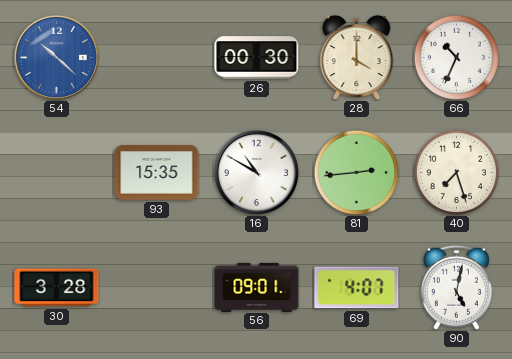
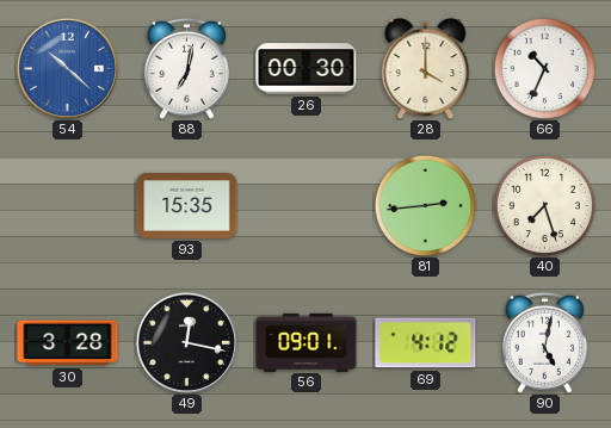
88: none -> 7:02 (186, 68)
16: 10:50 -> none (256, 172)
49: none -> 12:17 (186, 342)
69: 4:07 -> 4:12 (426, 343)
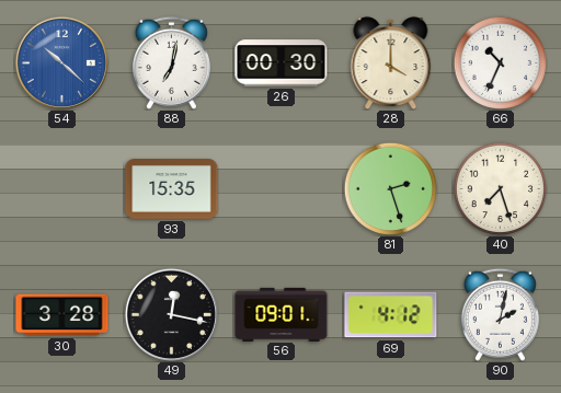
81: 2:44 -> 2:27 (390, 188)
90: 5:02 -> 2:02 (500, 314)
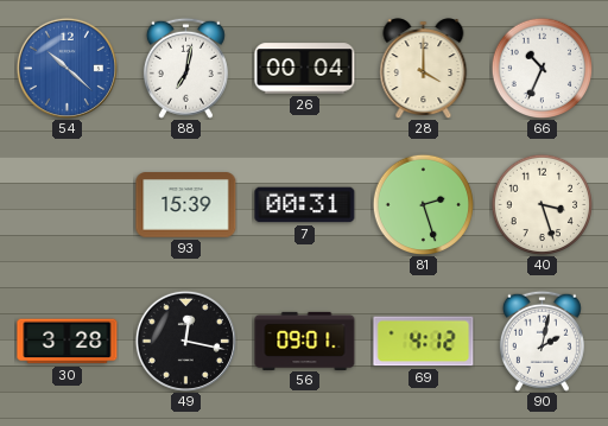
26: 00:30 -> 00:04 (305, 69)
93: 15:35 -> 15:39 (186, 205)
7: none -> 00:31 (305, 205)
40: 7:27 -> 3:27 (541, 204)
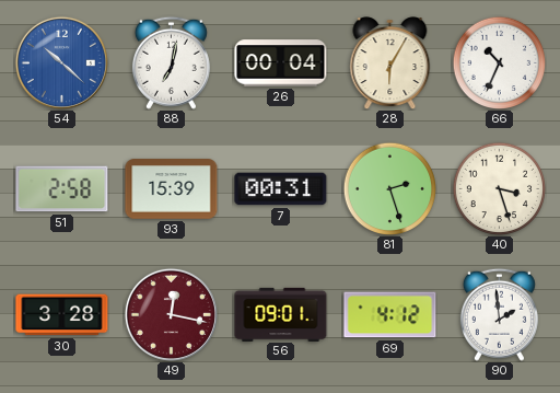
28: 4:00 -> 6:05 (390, 63)
51: none -> 2:58 (62, 189)
49 dial: black -> burgundy (171, 314)
90: 2:02 -> 1:59 (499, 314)
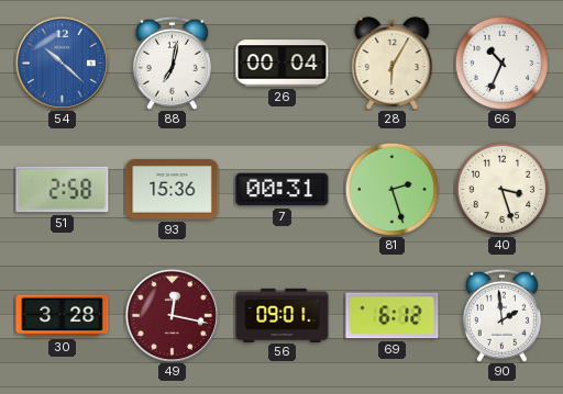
93: 15:39 -> 15:36 (173, 190)
69: 4:12 -> 6:12 (393, 316)
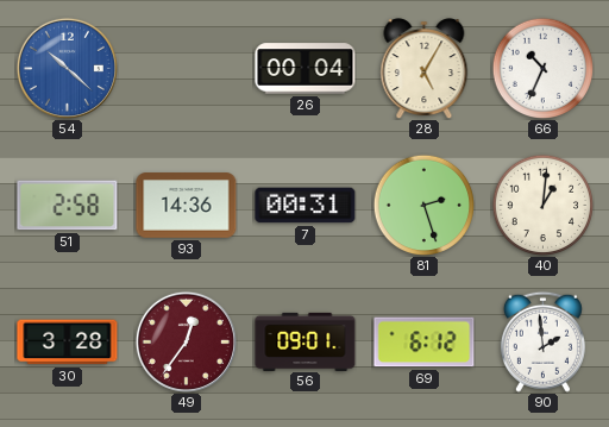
88: 7:02 -> none (172, 63)
28: 6:05 -> 5:05 (425, 69)
93: 15:36 -> 14:36 (187, 206)
40: 3:27 -> 1:01 (542, 205)
49: 12:17 -> 12:36 (186, 341)
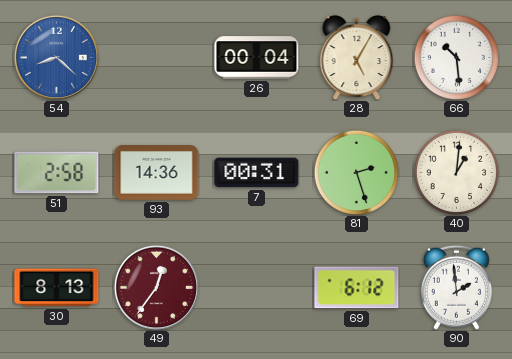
54: 10:22 -> 8:22 (56, 57)
66: 10:34 -> 10:29 (456, 57)
30: 3:28 -> 8:13 (57, 288)
56: 09:01 -> none (306, 341)
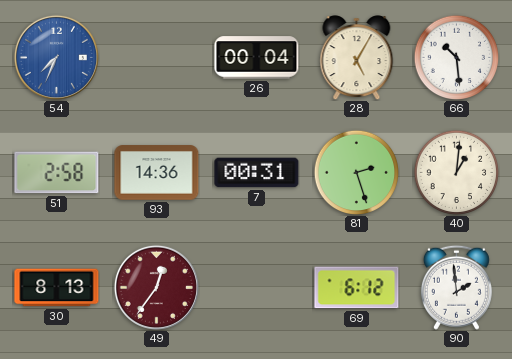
54: 8:22 -> 7:34 (56, 57)
